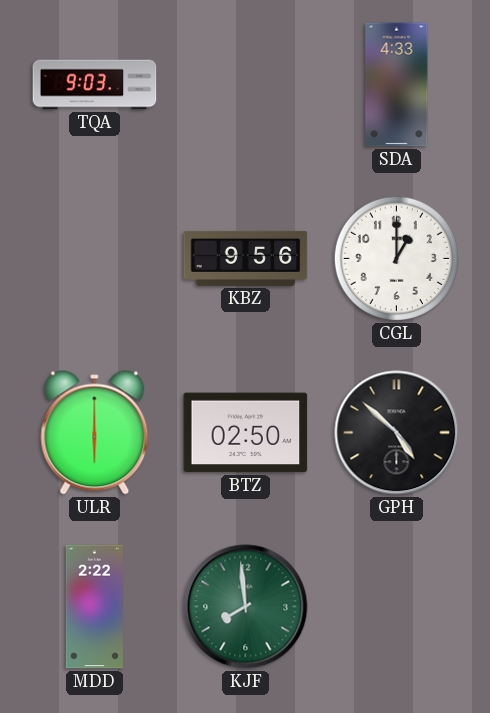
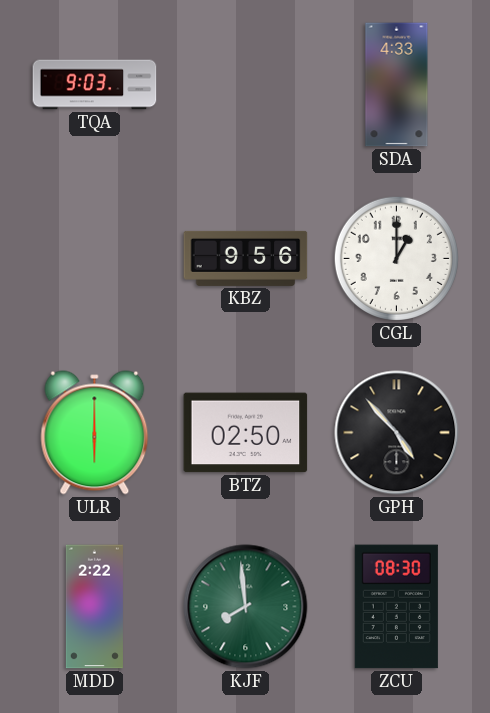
GPH: 4:52 -> 4:53 (397, 433)
ZCU: none -> 08:30 (396, 607)
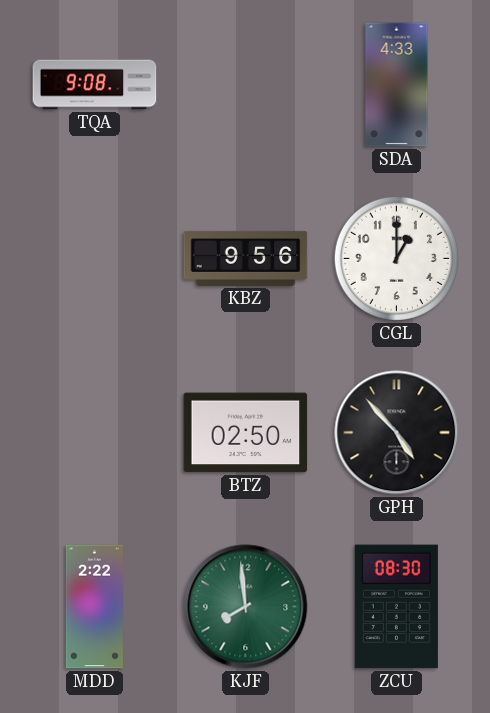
TQA: 9:03 -> 9:08 (95, 85)
ULR: 6:00 -> none (95, 433)
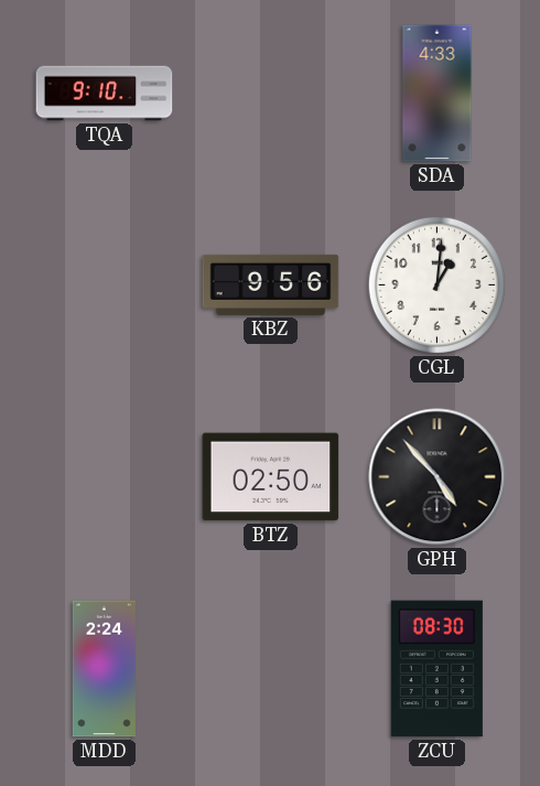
TQA: 9:08 -> 9:10 (105, 94)
CGL: 1:00 -> 1:01 (436, 284)
MDD: 2:22 -> 2:24 (104, 669)
KJF: 7:59 -> none (246, 607)
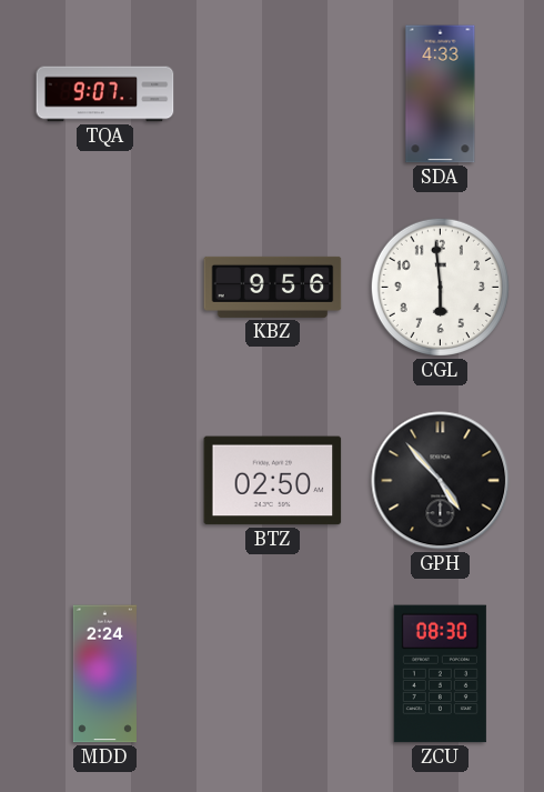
TQA: 9:10 -> 9:07 (105, 94)
CGL: 1:01 -> 5:59 (440, 287)
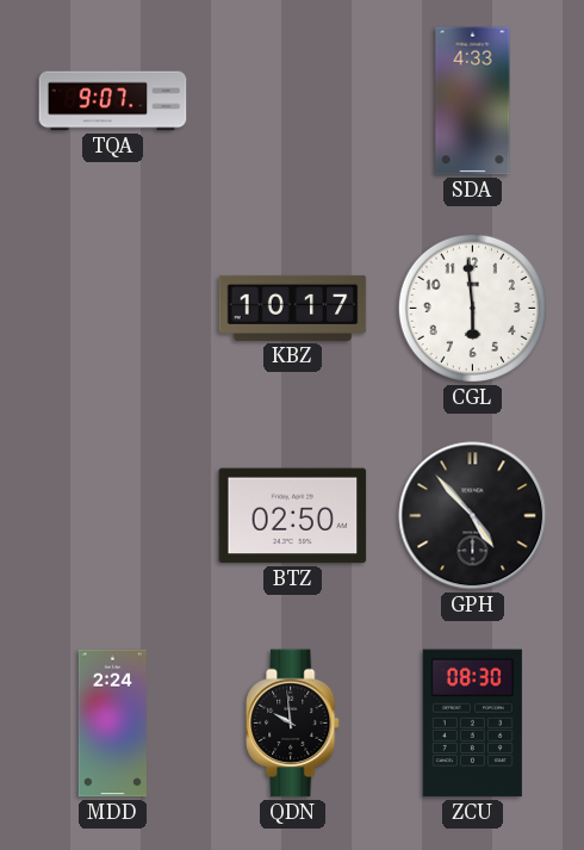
KBZ: 9:56 -> 10:17 (293, 308)
QDN: none -> 9:59 (293, 724)
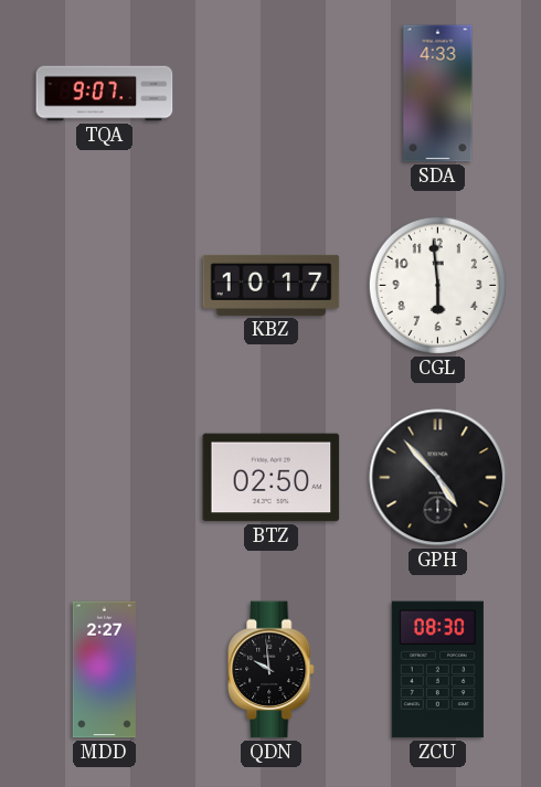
MDD: 2:24 -> 2:27 (104, 670)
